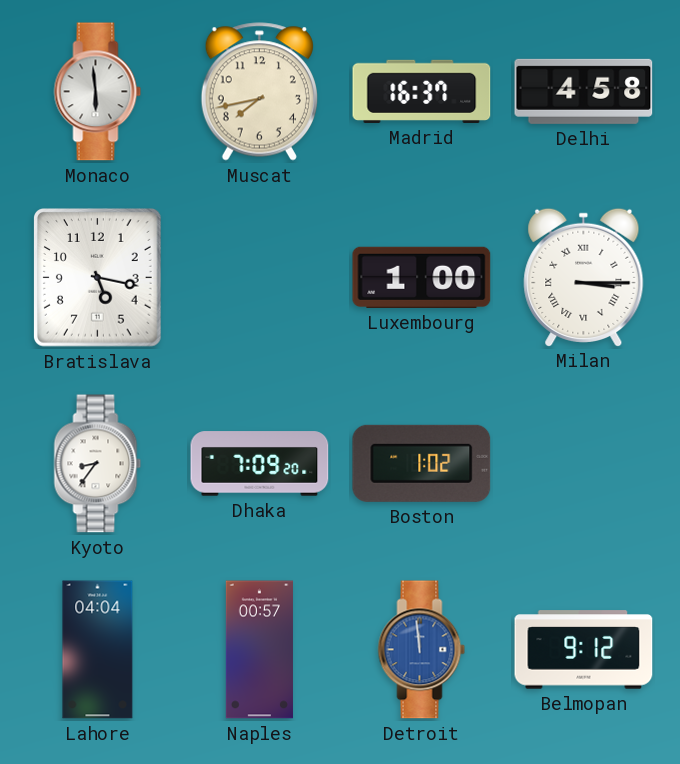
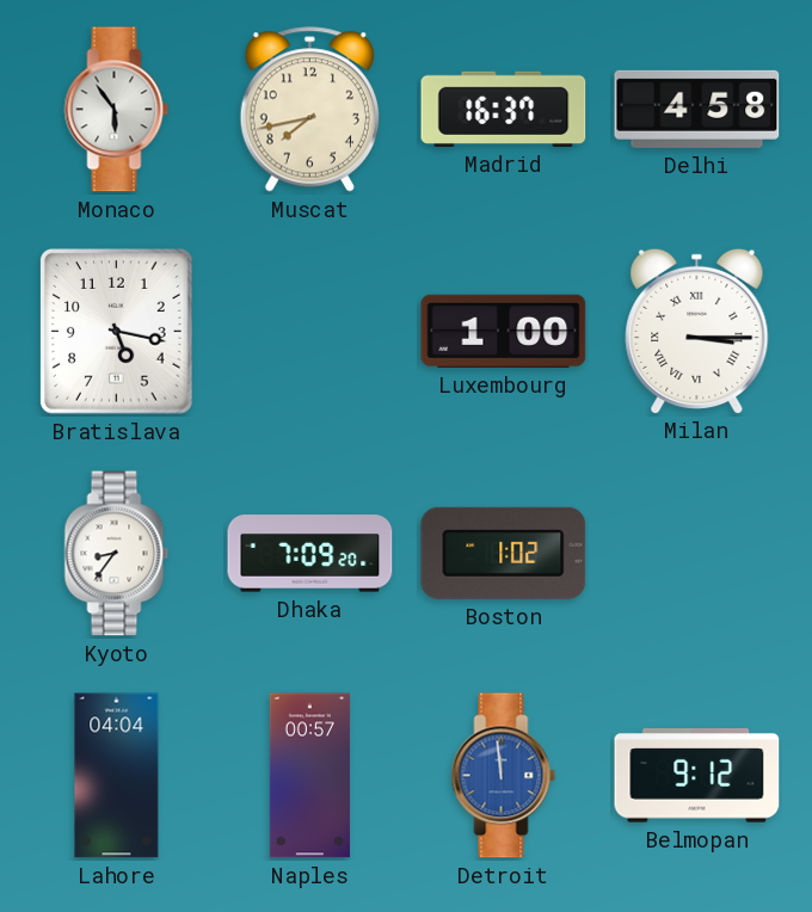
Monaco: 5:59 -> 5:54 (117, 110)
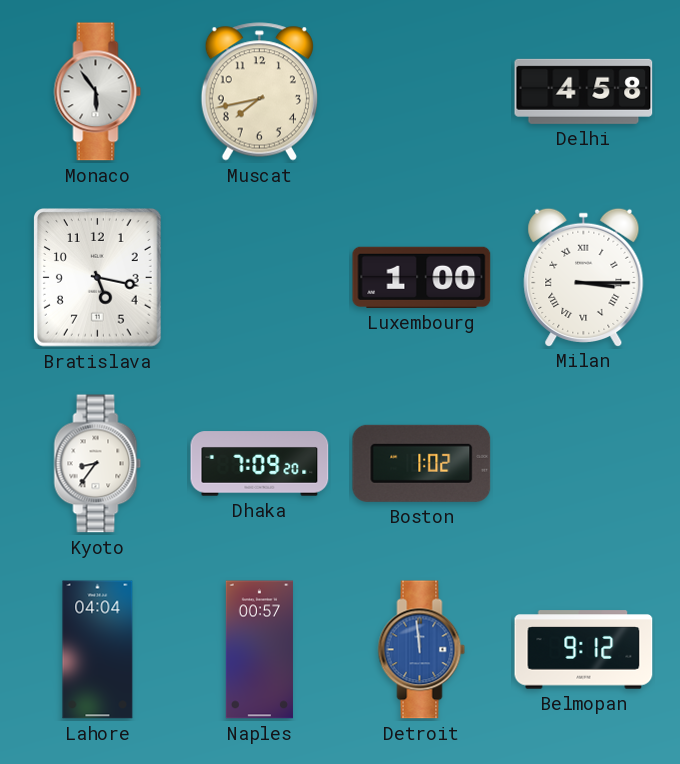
Madrid: 16:37 -> none (504, 109)
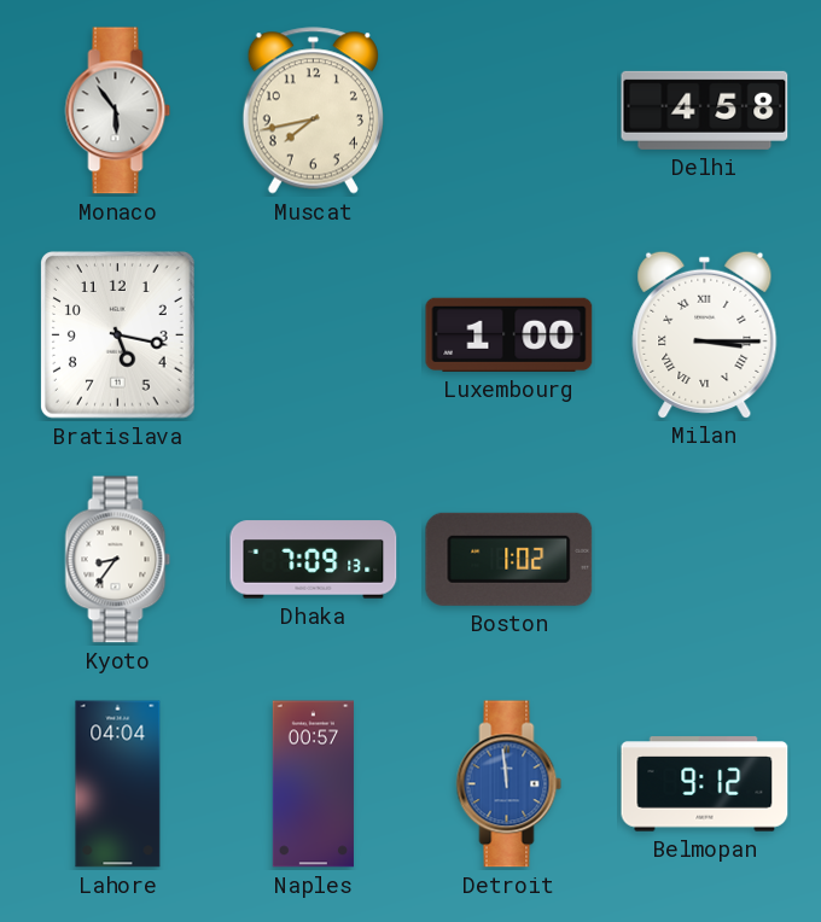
Dhaka: 7:09:20 -> 7:09:13 (314, 560)
